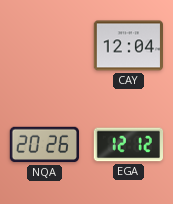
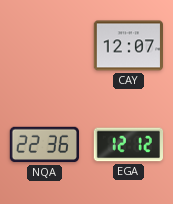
CAY: 12:04 -> 12:07 (128, 46)
NQA: 20:26 -> 22:36 (44, 145)
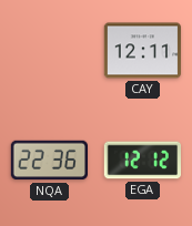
CAY: 12:07 -> 12:11 (142, 51)
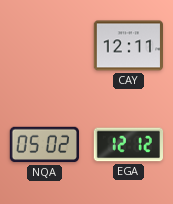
NQA: 22:36 -> 05:02 (44, 145)
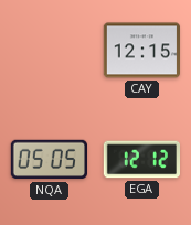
CAY: 12:11 -> 12:15 (141, 51)
NQA: 05:02 -> 05:05 (49, 160)
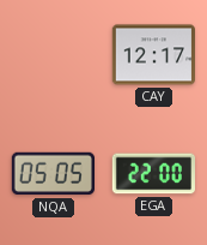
CAY: 12:15 -> 12:17 (153, 55)
EGA: 12:12 -> 22:00 (153, 174)
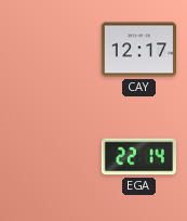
NQA: 05:05 -> none (53, 174)
EGA: 22:00 -> 22:14 (138, 157)
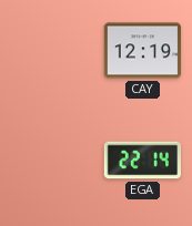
CAY: 12:17 -> 12:19 (142, 51)
